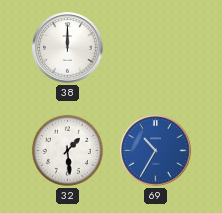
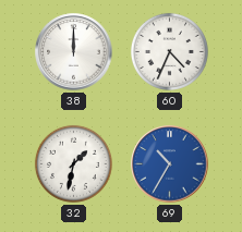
60: none -> 4:34 (169, 51)
32: 1:29 -> 1:32 (73, 163)
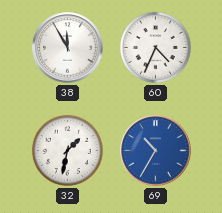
38: 12:00 -> 11:55 (68, 48)
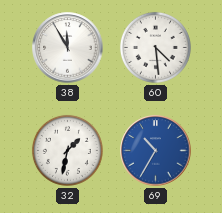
60: 4:34 -> 4:29 (155, 47)
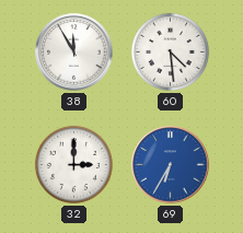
32: 1:32 -> 3:00 (73, 164)
69: 10:35 -> 6:35 (171, 165)
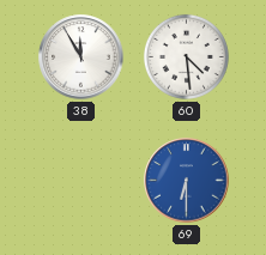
32: 3:00 -> none (73, 164)
69: 6:35 -> 6:30 (187, 181)
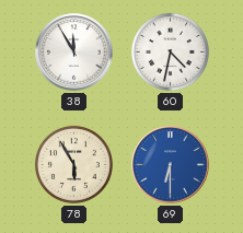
60: 4:29 -> 4:32 (170, 51)
78: none -> 5:55 (73, 164)
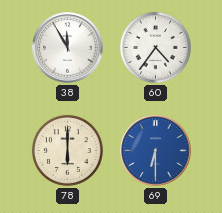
60: 4:32 -> 4:36 (155, 47)
78: 5:55 -> 6:00 (67, 150)
